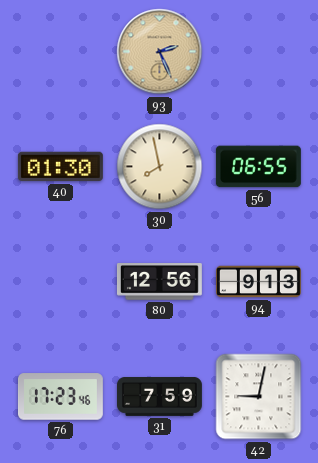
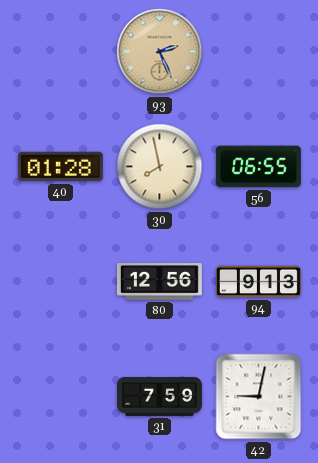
40: 01:30 -> 01:28 (60, 167)
76: 17:23 -> none (60, 397)
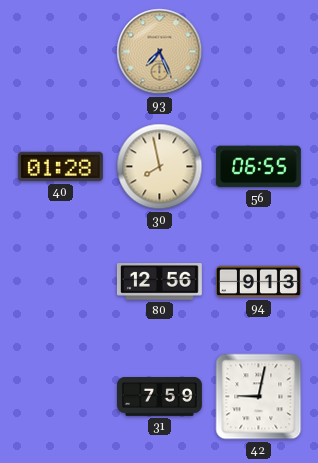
93: 2:26 -> 7:26 (160, 52)
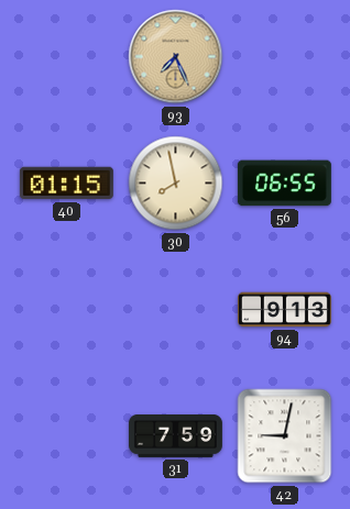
40: 01:28 -> 01:15 (66, 184)
80: 12:56 -> none (159, 282)
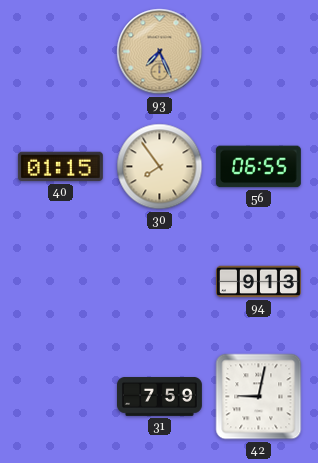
30: 7:58 -> 7:54 (160, 167)
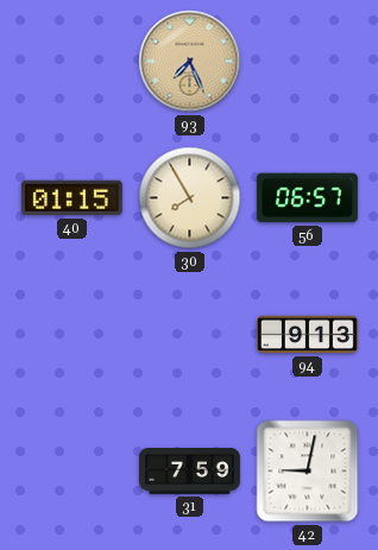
30: 7:54 -> 7:55 (190, 198)
56: 06:55 -> 06:57 (307, 198)
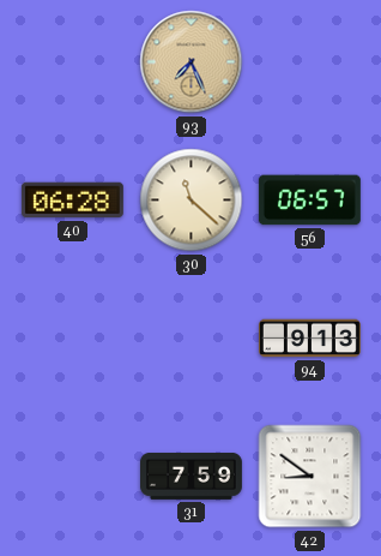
40: 01:15 -> 06:28 (72, 201)
30: 7:55 -> 11:22 (192, 201)
42: 9:02 -> 8:51 (310, 477)
